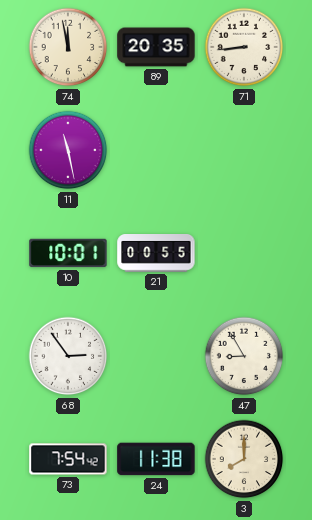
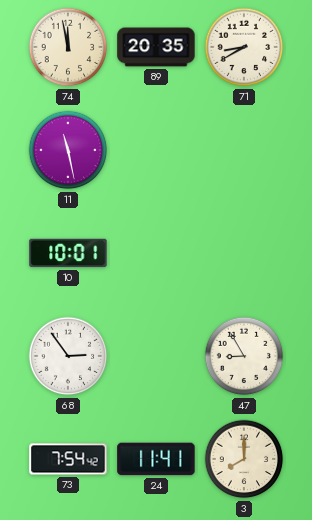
71: 8:44 -> 8:40 (244, 47)
21: 00:55 -> none (156, 254)
24: 11:38 -> 11:41 (156, 459)
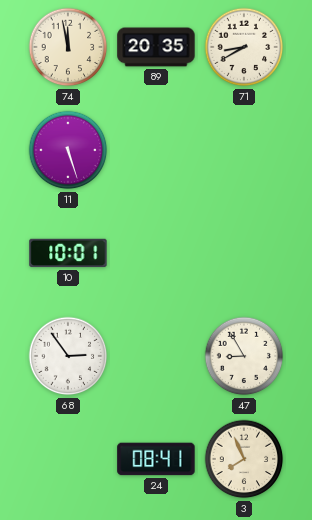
11: 11:28 -> 5:27 (68, 150)
73: 7:54 -> none (68, 459)
24: 11:41 -> 08:41 (156, 459)
3: 8:00 -> 7:56 (244, 459)
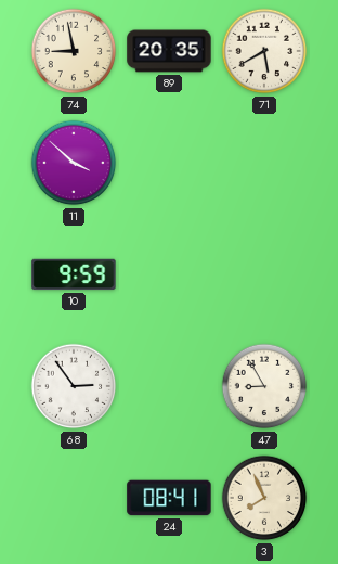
74: 11:58 -> 8:58 (74, 51)
71: 8:40 -> 5:40 (264, 51)
11: 5:27 -> 3:52 (74, 163)
10: 10:01 -> 9:59 (74, 274)
